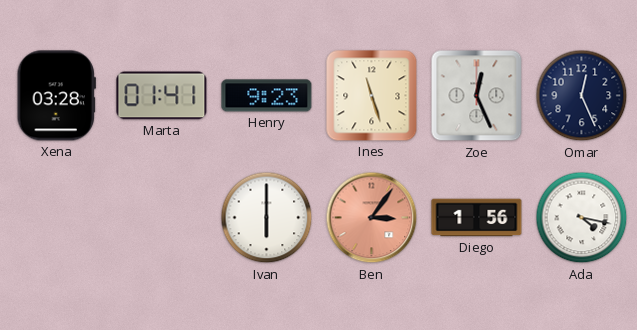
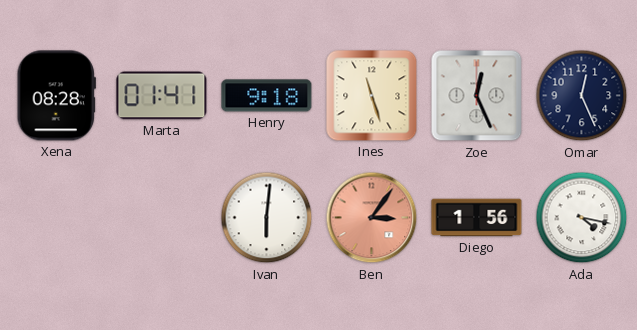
Xena: 03:28 -> 08:28 (56, 96)
Henry: 9:23 -> 9:18 (267, 96)
Ivan: 6:00 -> 6:01 (267, 218)
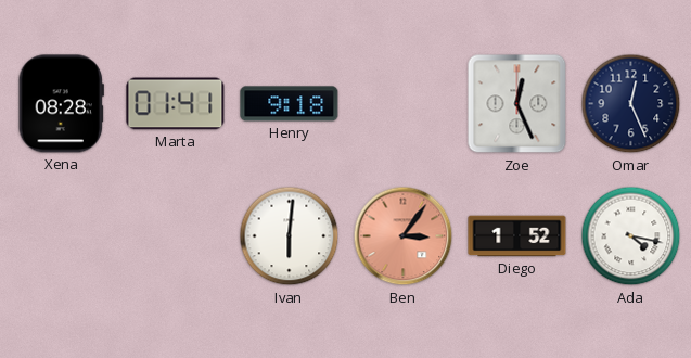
Ines: 11:27 -> none (372, 96)
Diego: 1:56 -> 1:52 (517, 236)
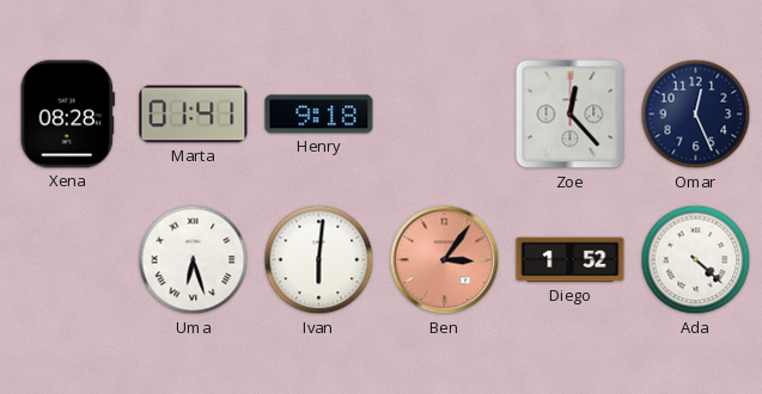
Zoe: 12:26 -> 12:23 (571, 115)
Uma: none -> 6:27 (194, 260)
Ada: 4:17 -> 4:22 (696, 260)
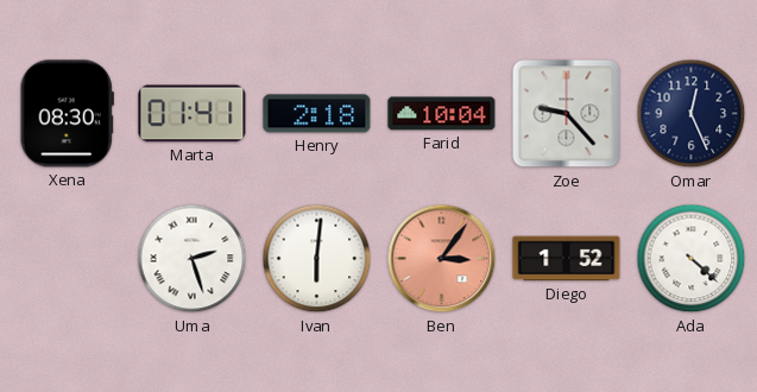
Xena: 08:28 -> 08:30 (67, 114)
Henry: 9:18 -> 2:18 (317, 114)
Farid: none -> 10:04 (442, 114)
Zoe: 12:23 -> 9:23 (567, 114)
Uma: 6:27 -> 2:27 (193, 259)
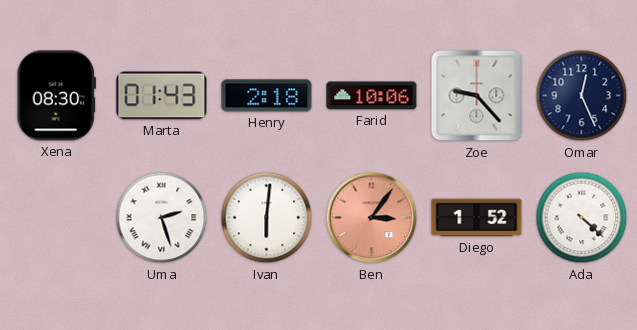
Marta: 01:41 -> 01:43 (162, 96)
Farid: 10:04 -> 10:06 (372, 96)
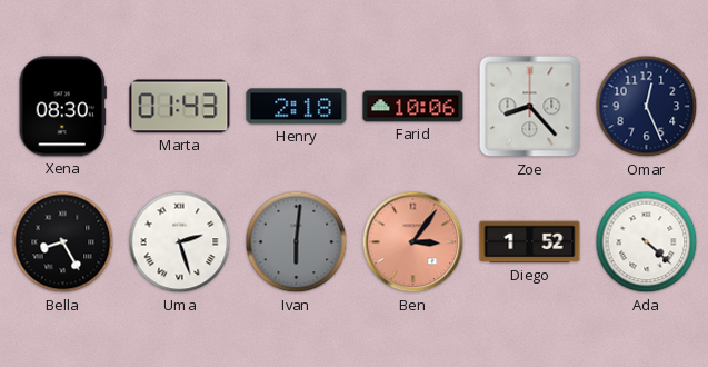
Zoe: 9:23 -> 8:23 (530, 107)
Bella: none -> 8:25 (63, 242)
Ivan dial: white -> grey (297, 242)
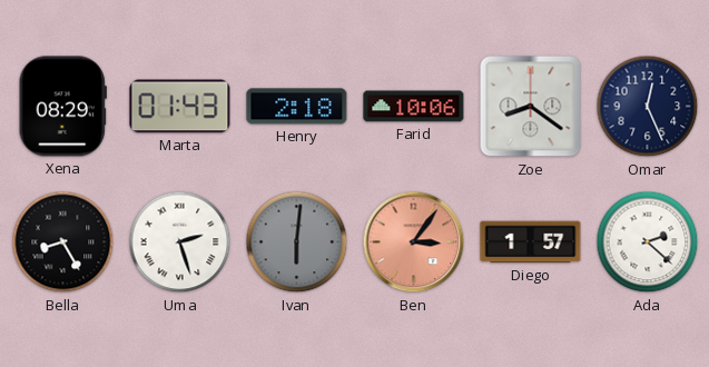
Xena: 08:30 -> 08:29 (62, 107)
Zoe: 8:23 -> 8:21 (531, 107)
Diego: 1:52 -> 1:57 (531, 242)
Ada: 4:22 -> 2:22 (648, 242)
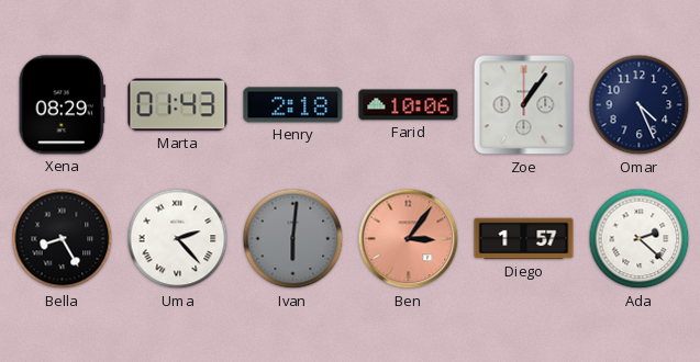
Zoe: 8:21 -> 1:06 (524, 105)
Omar: 12:26 -> 4:26 (640, 105)
Uma: 2:27 -> 2:23 (178, 239)
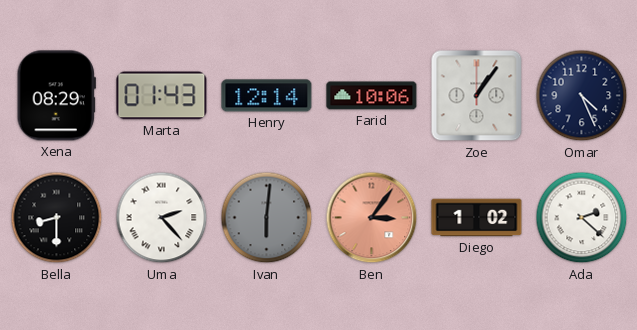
Henry: 2:18 -> 12:14 (267, 96)
Bella: 8:25 -> 8:30 (57, 218)
Diego: 1:57 -> 1:02 (477, 218)
